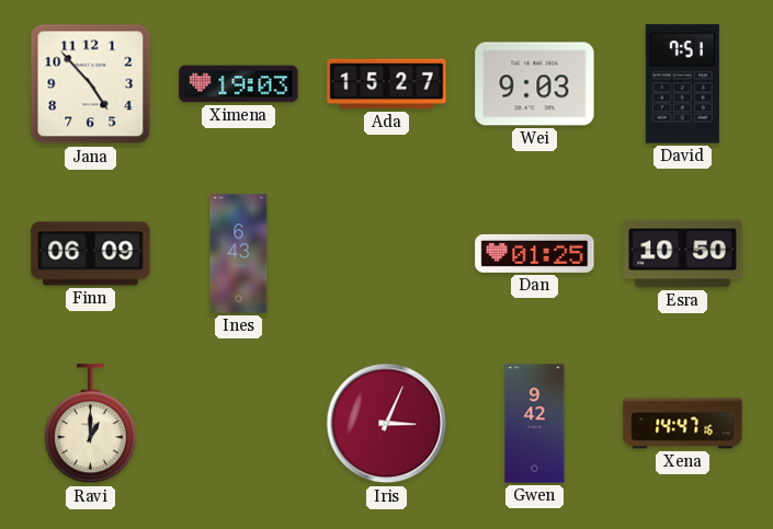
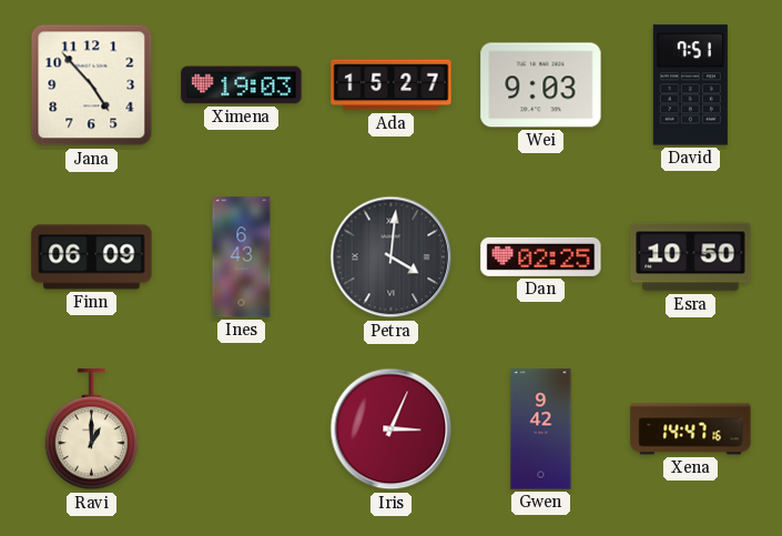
Petra: none -> 4:01 (392, 257)
Dan: 01:25 -> 02:25 (541, 256)
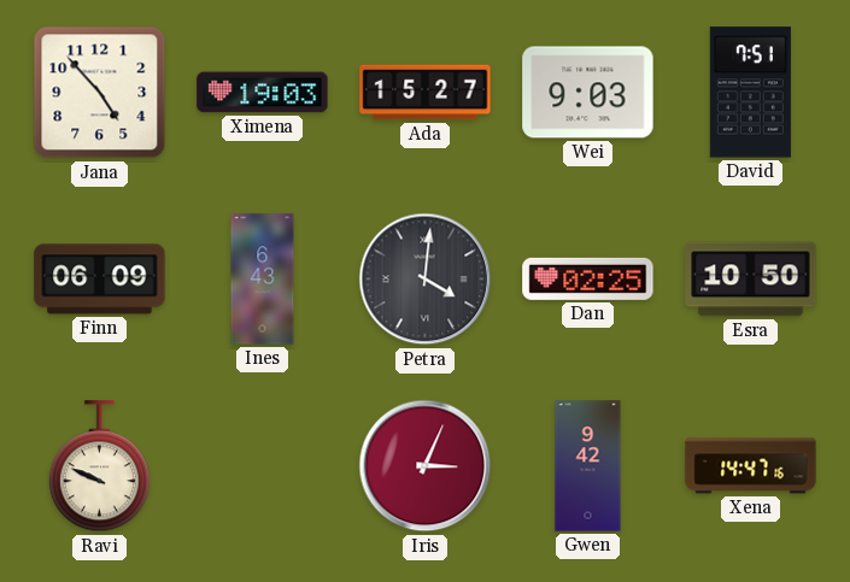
Ravi: 1:00 -> 9:49 (99, 466)
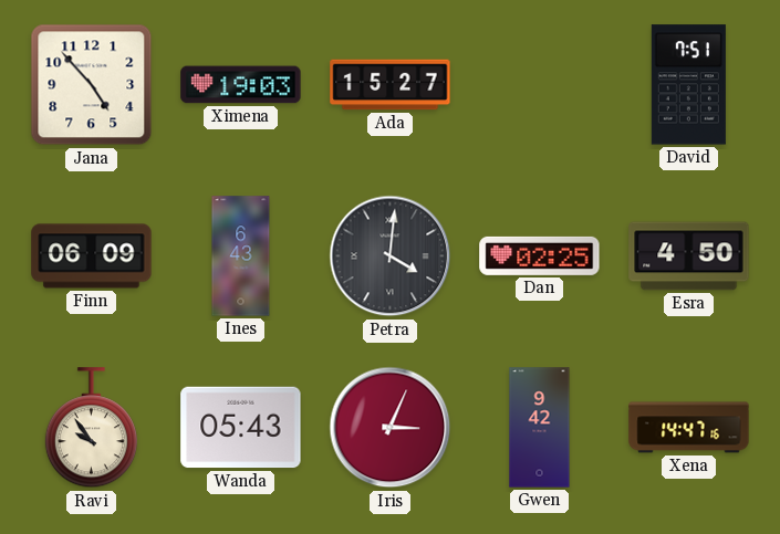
Wei: 9:03 -> none (588, 93)
Esra: 10:50 -> 4:50 (689, 256)
Ravi: 9:49 -> 9:54 (91, 428)
Wanda: none -> 05:43 (241, 428)
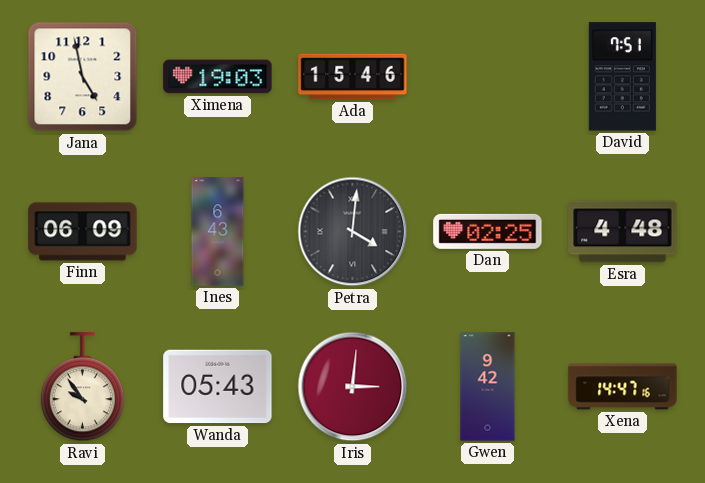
Jana: 4:53 -> 4:58 (83, 77)
Ada: 15:27 -> 15:46 (353, 77)
Esra: 4:50 -> 4:48 (623, 232)
Iris: 3:04 -> 3:01 (353, 387)
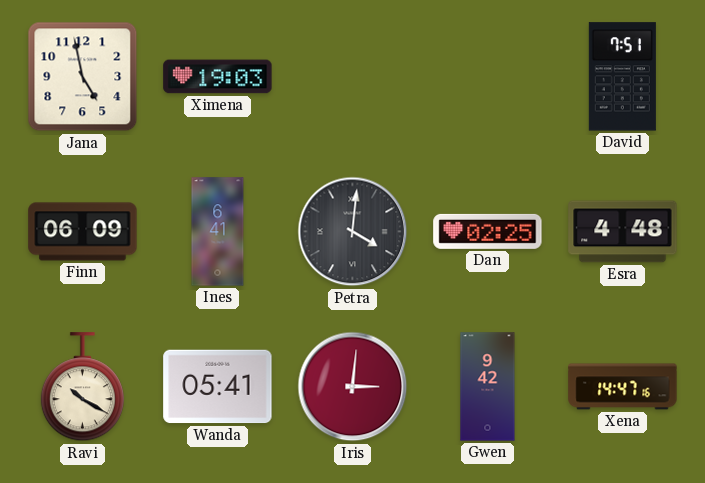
Ada: 15:46 -> none (353, 77)
Ines: 6:43 -> 6:41 (218, 232)
Ravi: 9:54 -> 10:20 (82, 387)
Wanda: 05:43 -> 05:41 (218, 387)
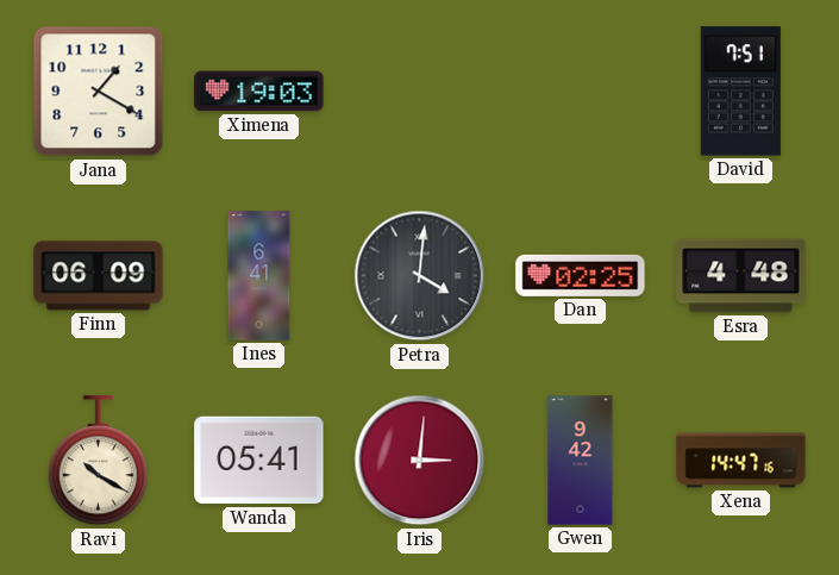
Jana: 4:58 -> 1:20 (99, 92)
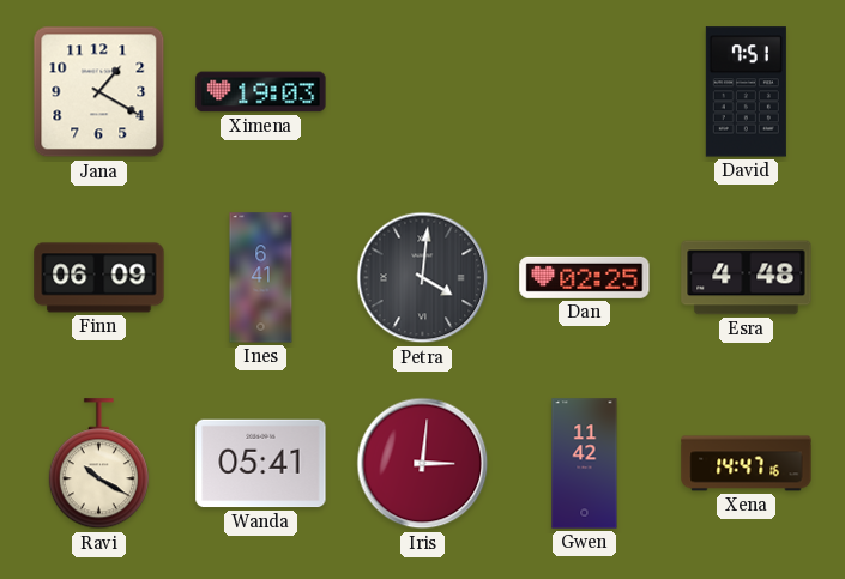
Gwen: 9:42 -> 11:42 (585, 464)
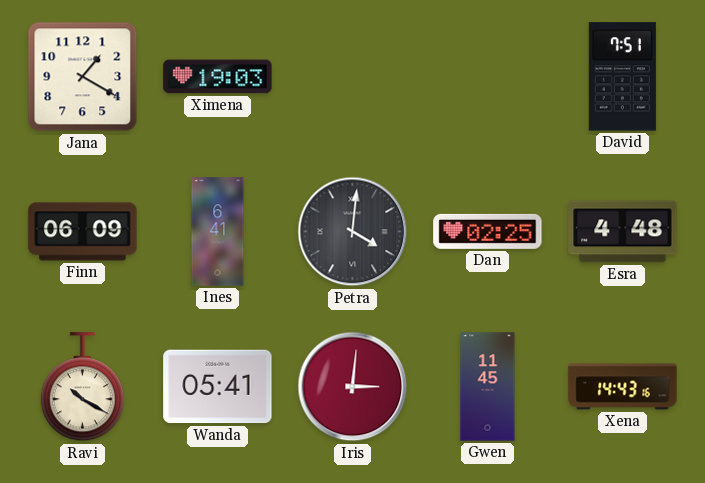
Gwen: 11:42 -> 11:45 (488, 387)
Xena: 14:47 -> 14:43 (623, 387)
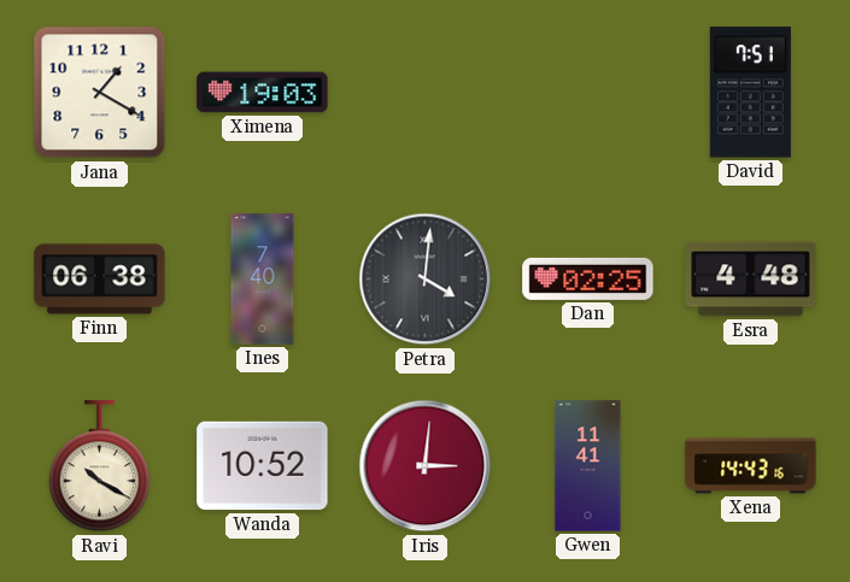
Finn: 06:09 -> 06:38 (100, 280)
Ines: 6:41 -> 7:40 (263, 280)
Wanda: 05:41 -> 10:52 (263, 466)
Gwen: 11:45 -> 11:41 (588, 466)
